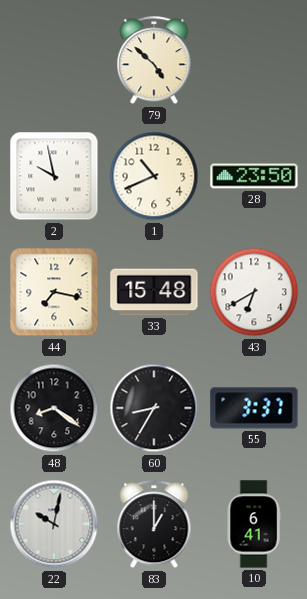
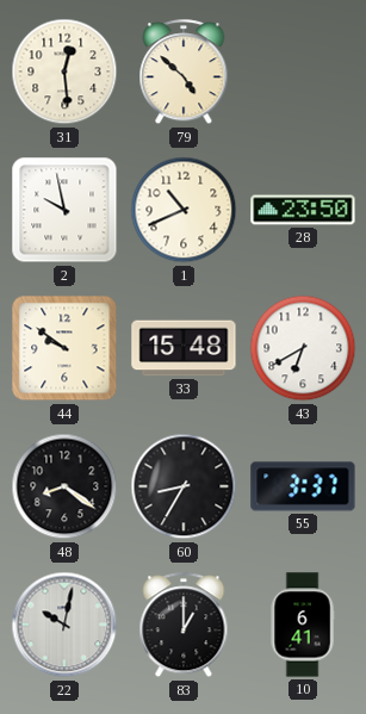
31: none -> 12:29 (64, 72)
44: 7:17 -> 9:51 (64, 348)
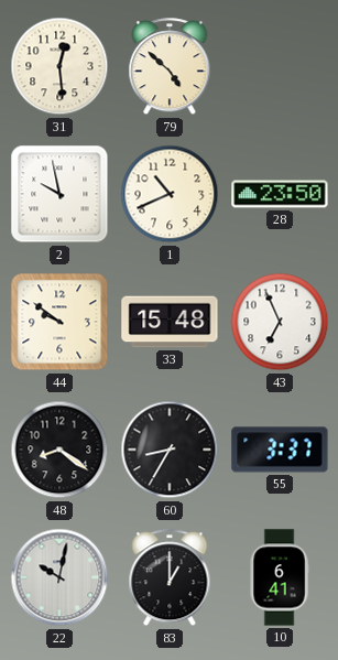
43: 6:40 -> 6:56 (280, 322)
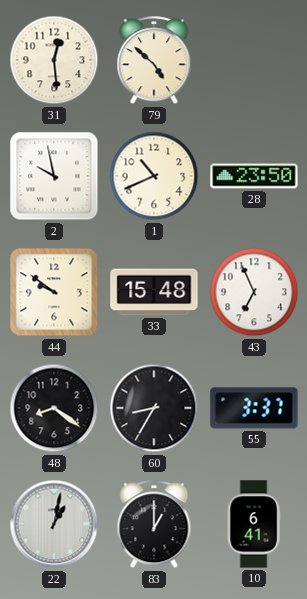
22: 10:02 -> 1:02 (54, 524)
